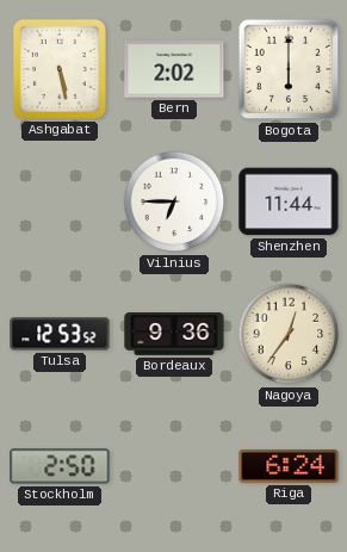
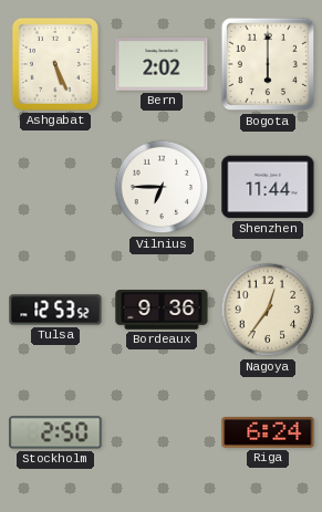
Ashgabat: 5:28 -> 5:26 (55, 64)
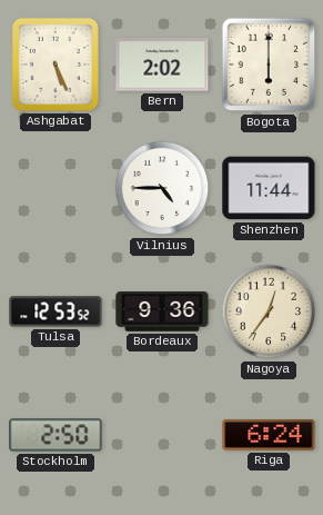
Vilnius: 6:45 -> 4:45 (162, 188)
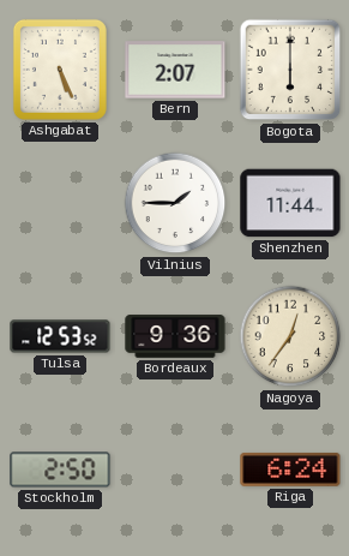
Bern: 2:02 -> 2:07 (175, 70)
Vilnius: 4:45 -> 1:45 (175, 203)
